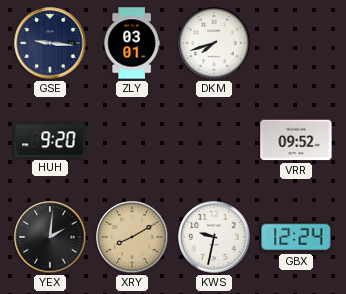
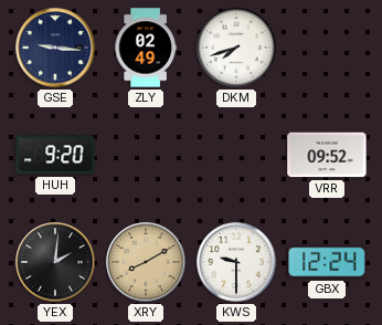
ZLY: 03:01 -> 02:49 (146, 48)
KWS: 9:32 -> 9:30 (236, 262)
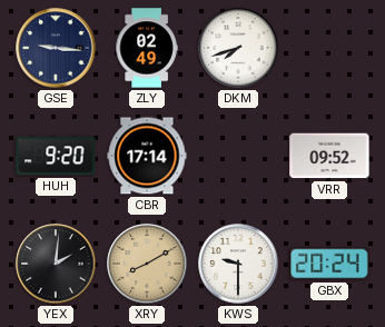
CBR: none -> 17:14 (147, 156)
GBX: 12:24 -> 20:24 (329, 264)
